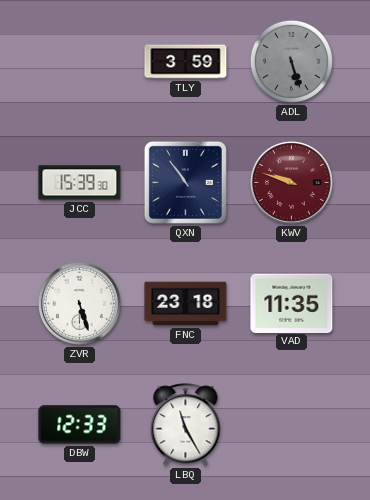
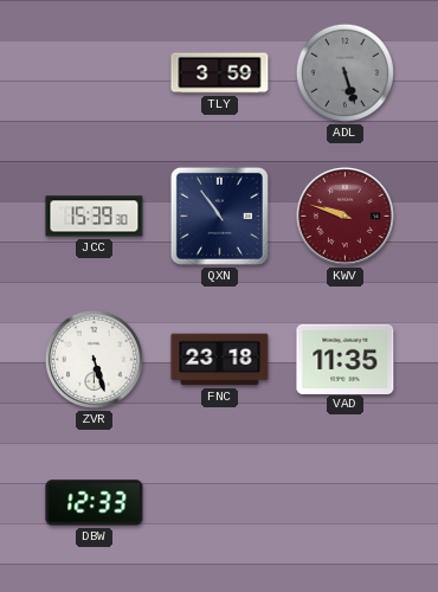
LBQ: 11:25 -> none (186, 425)
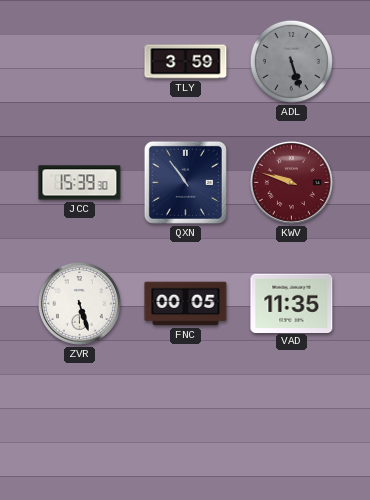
FNC: 23:18 -> 00:05 (186, 304)
DBW: 12:33 -> none (95, 503)
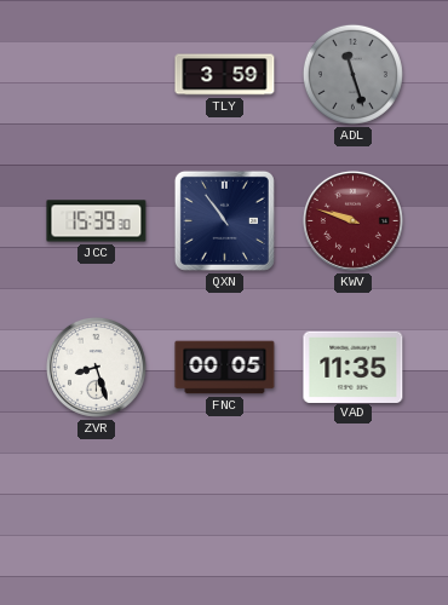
ADL: 5:27 -> 11:27 (352, 74)
ZVR: 5:27 -> 8:27 (96, 367)
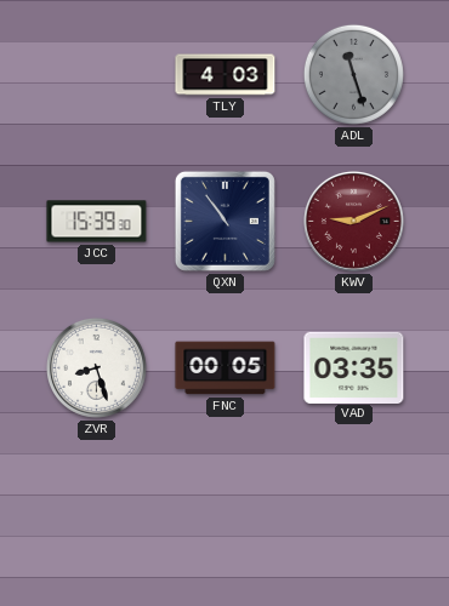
TLY: 3:59 -> 4:03 (226, 75)
KWV: 9:48 -> 9:11 (353, 221)
VAD: 11:35 -> 03:35 (354, 367)
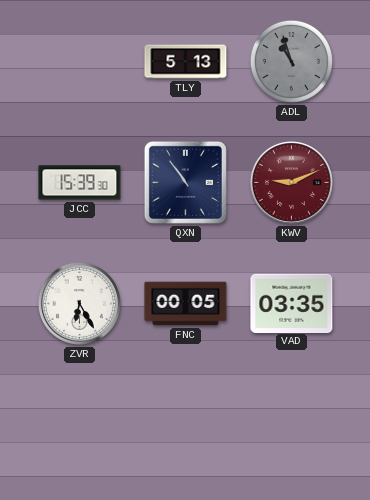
TLY: 4:03 -> 5:13 (186, 62)
ADL: 11:27 -> 10:57 (291, 61)
ZVR: 8:27 -> 6:25 (79, 303)
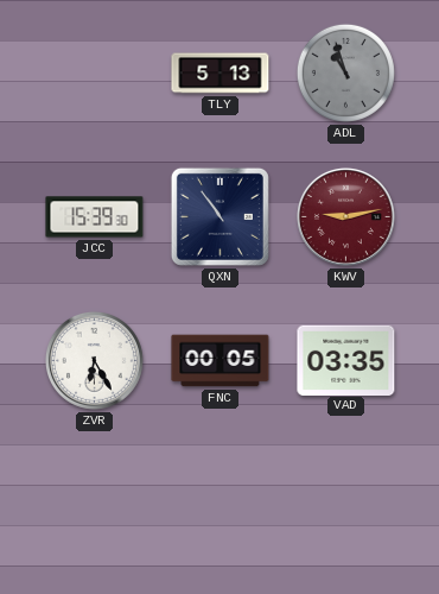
KWV: 9:11 -> 9:13 (345, 216)
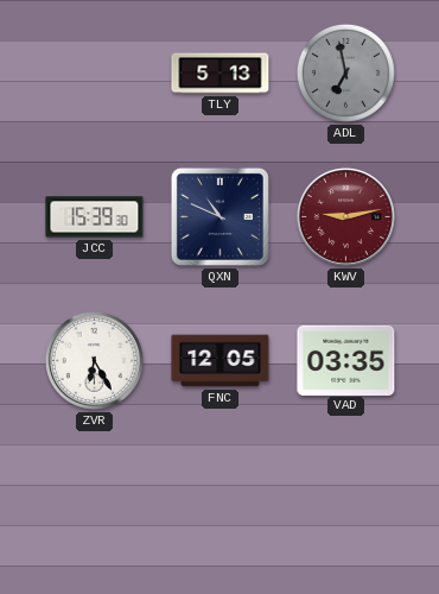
ADL: 10:57 -> 6:58 (345, 72)
QXN: 10:54 -> 10:49 (220, 216)
FNC: 00:05 -> 12:05 (221, 361)
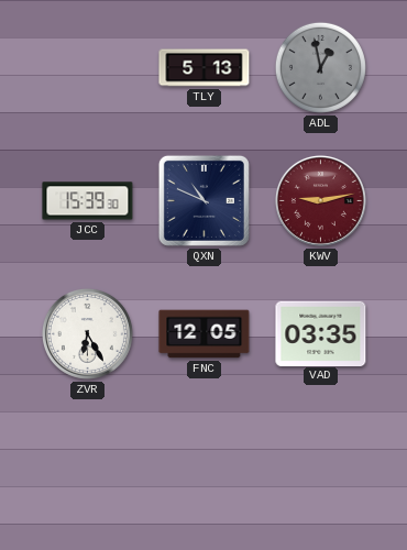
ADL: 6:58 -> 12:58 (320, 67)
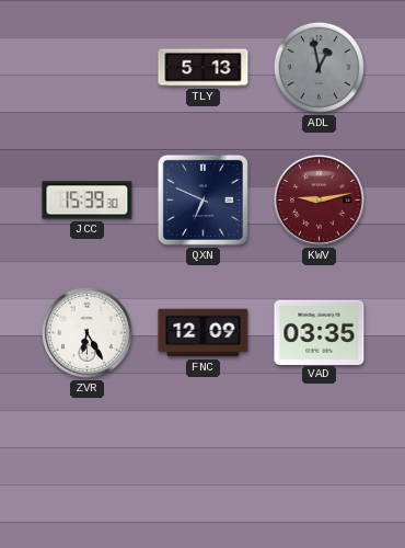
QXN: 10:49 -> 6:49 (202, 199)
FNC: 12:05 -> 12:09 (204, 333)
